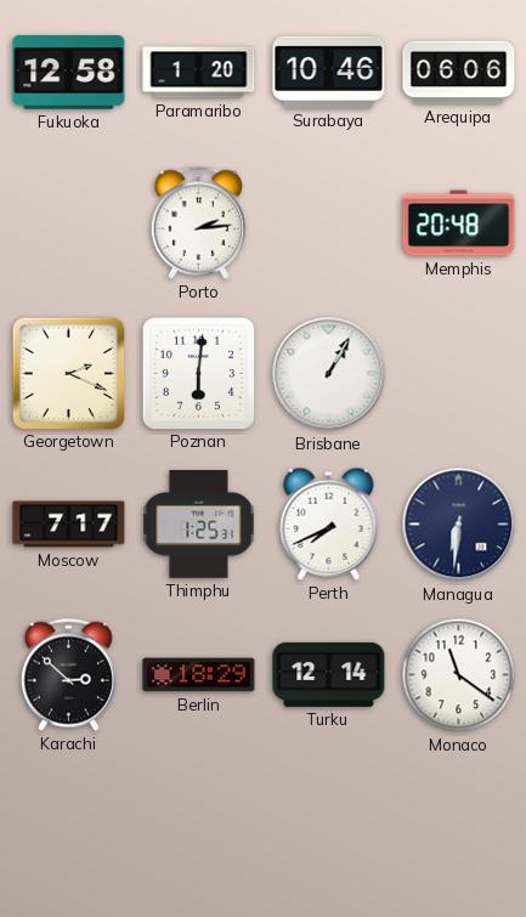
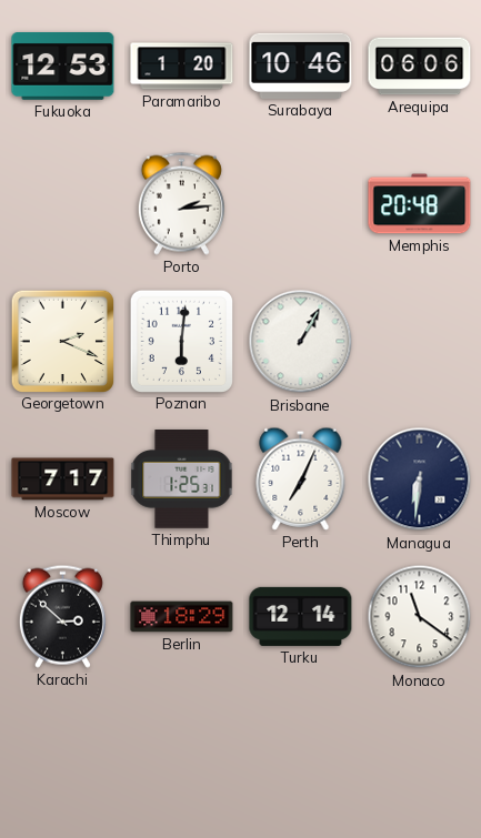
Fukuoka: 12:58 -> 12:53 (63, 67)
Perth: 7:41 -> 7:04 (301, 478)
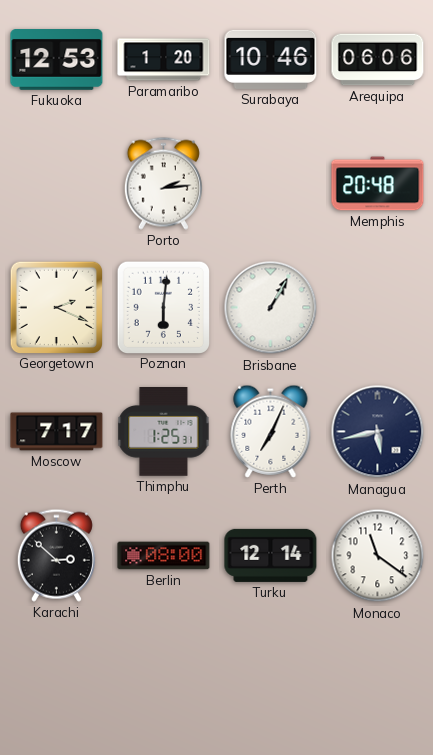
Managua: 6:31 -> 5:43 (378, 432)
Berlin: 18:29 -> 08:00 (164, 556)
